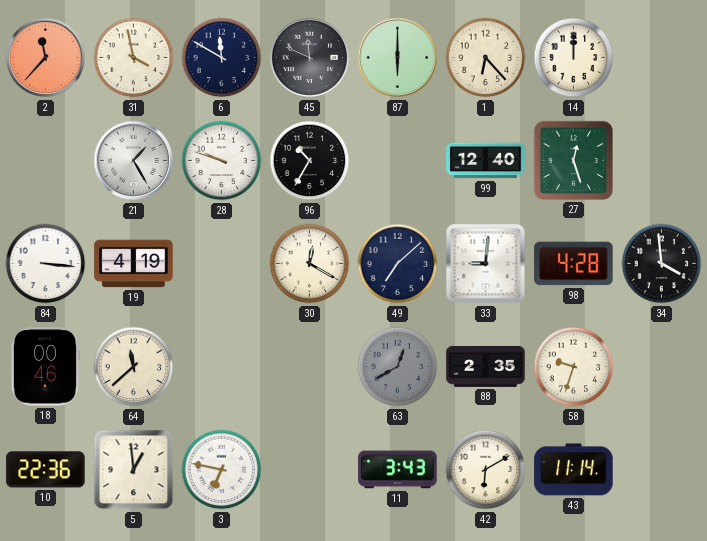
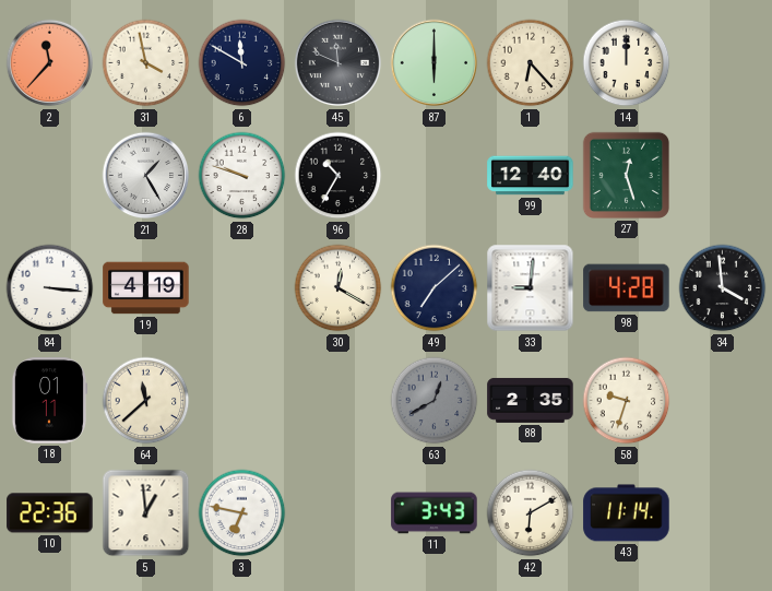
18: 00:46 -> 01:11 (49, 401)
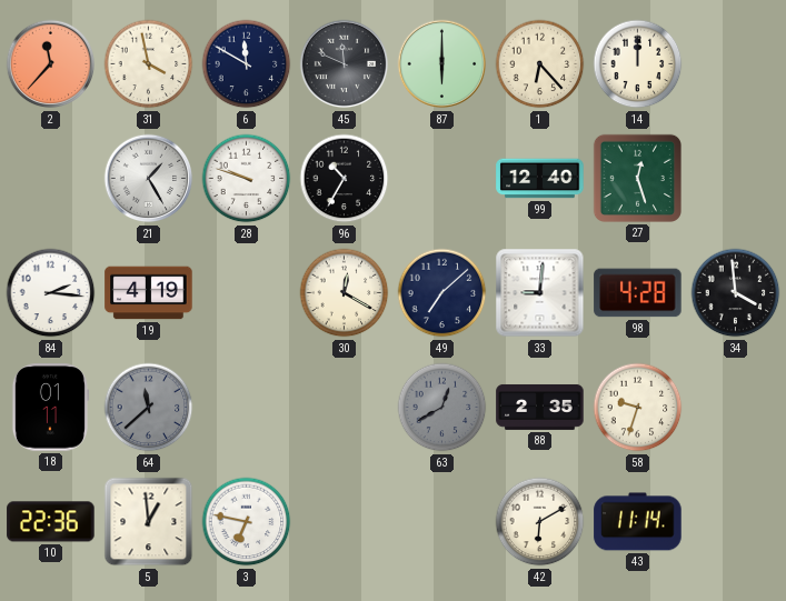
84: 3:16 -> 2:16 (51, 293)
64 dial: cream -> grey (149, 408)
11: 3:43 -> none (435, 513)
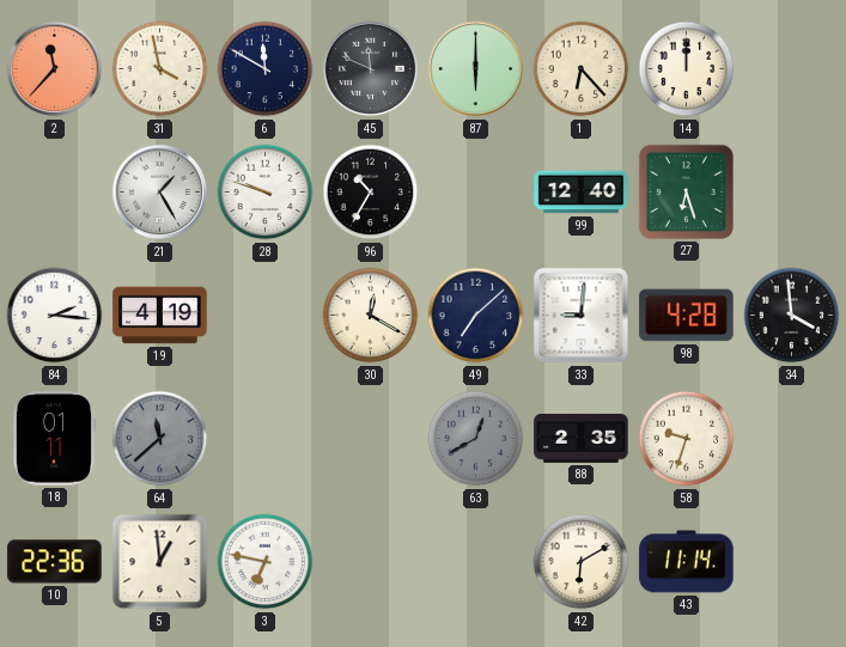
27: 12:27 -> 6:27 (686, 191)
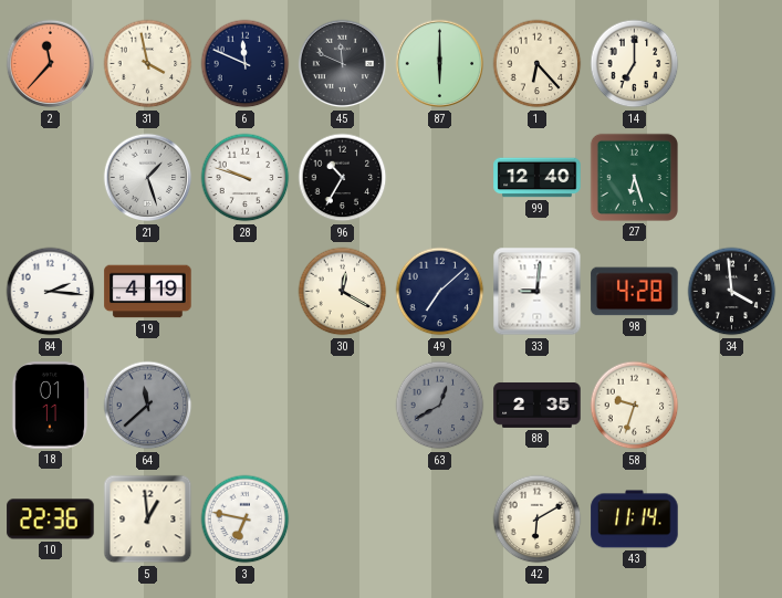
6: 11:50 -> 11:49 (246, 64)
14: 12:00 -> 7:00 (635, 64)
21: 1:25 -> 1:27 (148, 178)
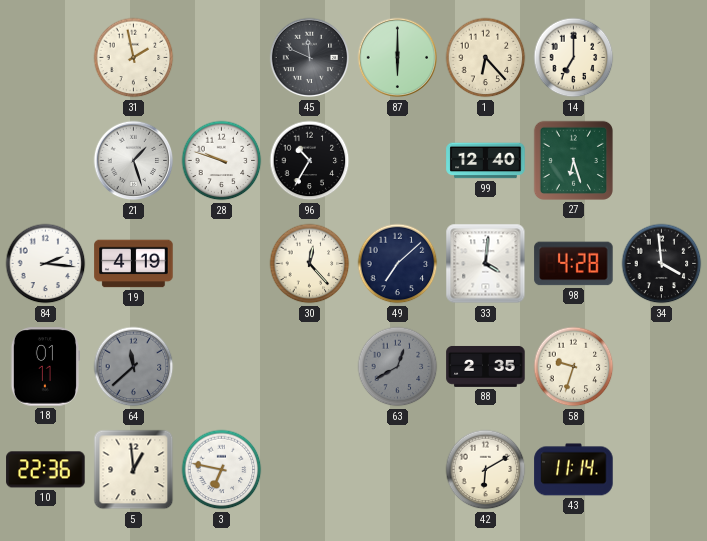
2: 11:37 -> none (51, 64)
31: 3:58 -> 1:58 (134, 58)
6: 11:49 -> none (246, 64)
30: 12:20 -> 12:23 (310, 264)
33: 9:01 -> 4:01 (486, 264)
